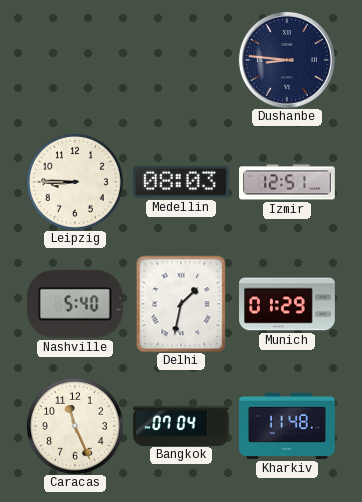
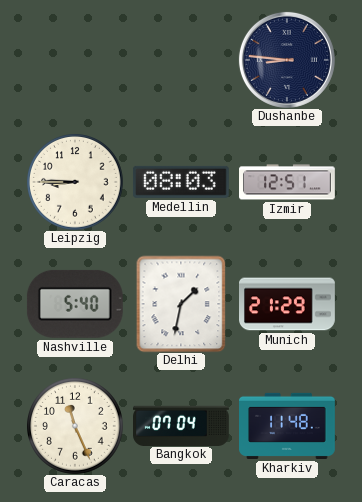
Munich: 01:29 -> 21:29 (288, 304)
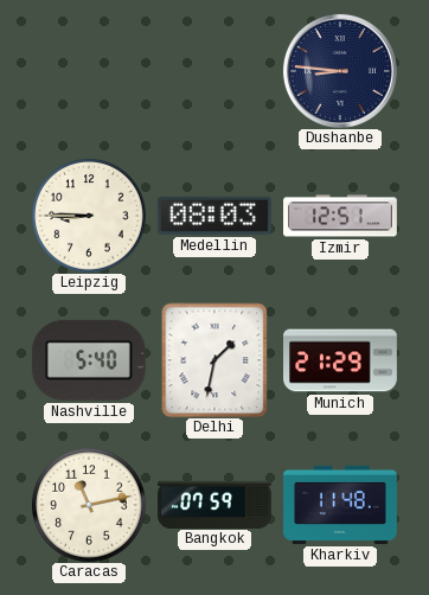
Caracas: 11:26 -> 11:13 (89, 505)
Bangkok: 07:04 -> 07:59 (216, 504)
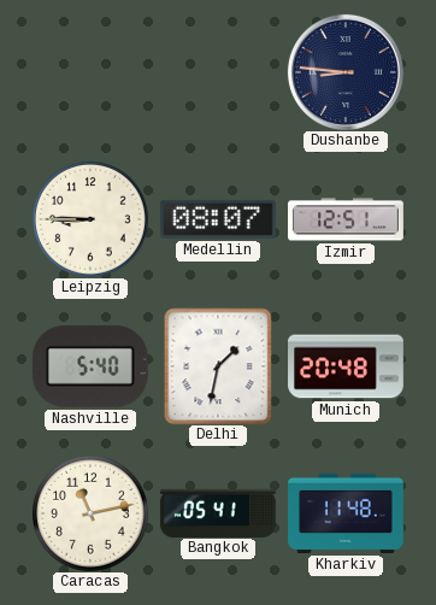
Medellin: 08:03 -> 08:07 (218, 219)
Munich: 21:29 -> 20:48 (347, 366)
Bangkok: 07:59 -> 05:41 (219, 512)
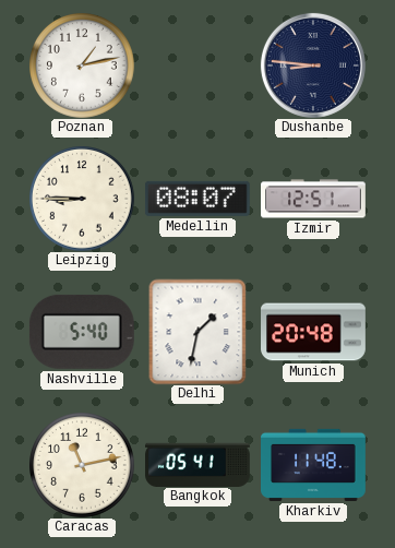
Poznan: none -> 1:13 (82, 65)
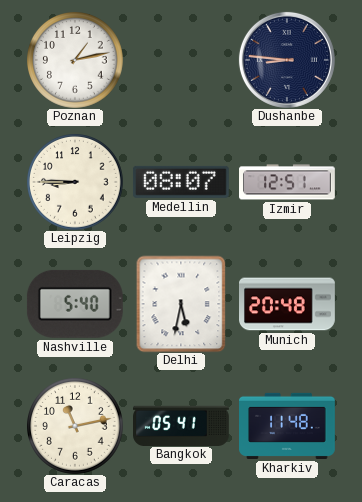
Delhi: 1:32 -> 5:32 (181, 304)
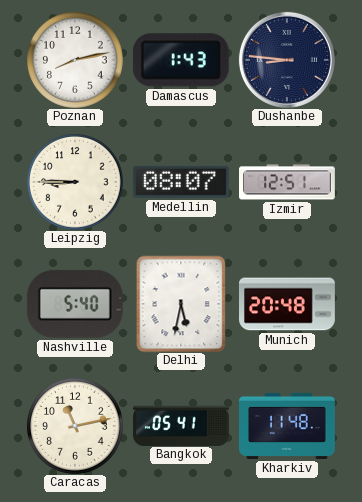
Poznan: 1:13 -> 8:13 (75, 60)
Damascus: none -> 1:43 (181, 60)
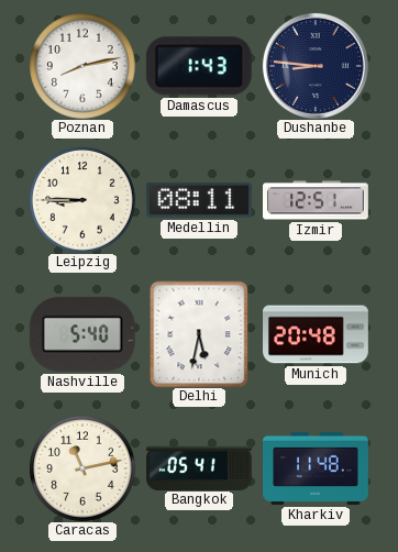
Medellin: 08:07 -> 08:11 (199, 200)
